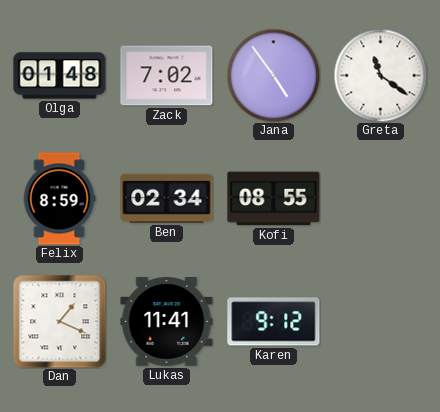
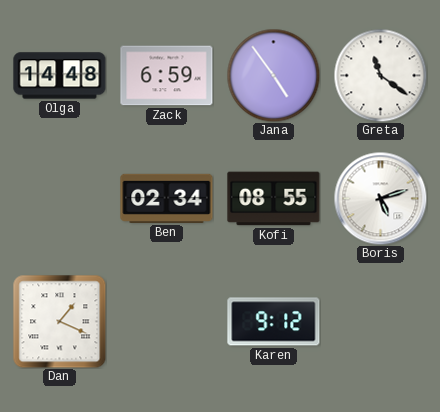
Olga: 01:48 -> 14:48 (60, 76)
Zack: 7:02 -> 6:59 (167, 76)
Felix: 8:59 -> none (59, 199)
Boris: none -> 5:12 (380, 198)
Lukas: 11:41 -> none (167, 322)
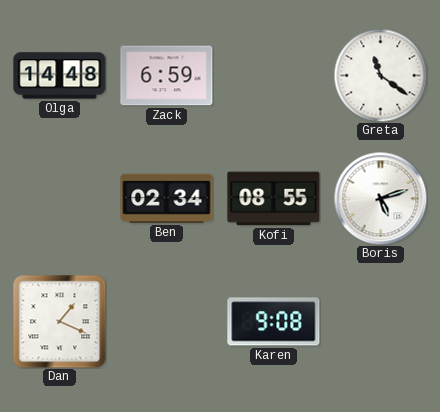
Jana: 4:54 -> none (273, 75)
Karen: 9:12 -> 9:08 (274, 322)
